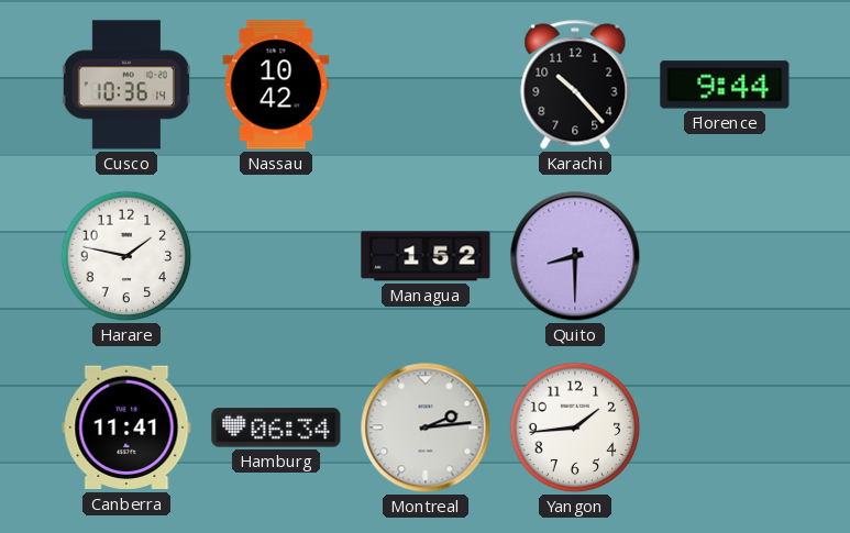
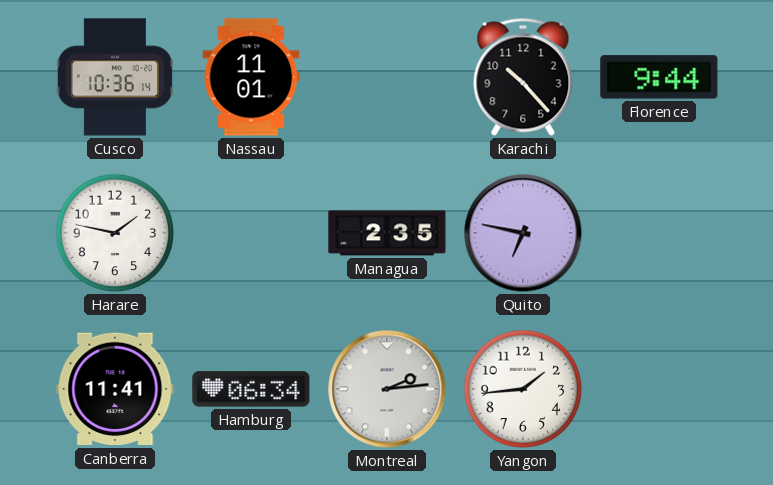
Nassau: 10:42 -> 11:01 (251, 77)
Managua: 1:52 -> 2:35 (387, 233)
Quito: 8:30 -> 6:47 (523, 233)
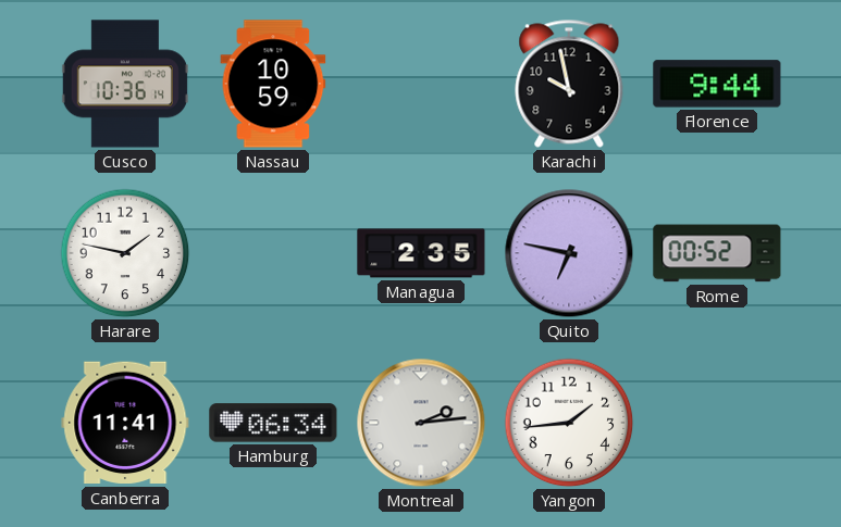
Nassau: 11:01 -> 10:59 (273, 84)
Karachi: 10:23 -> 9:58 (569, 84)
Rome: none -> 00:52 (717, 253)
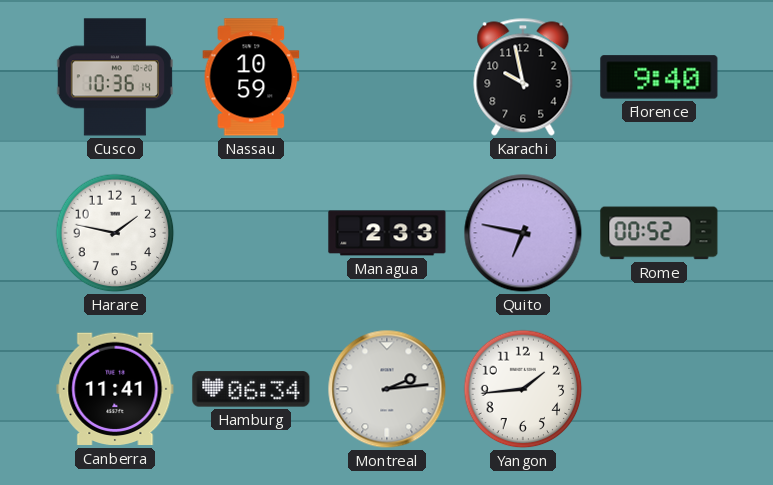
Florence: 9:44 -> 9:40 (659, 77)
Managua: 2:35 -> 2:33 (387, 233)
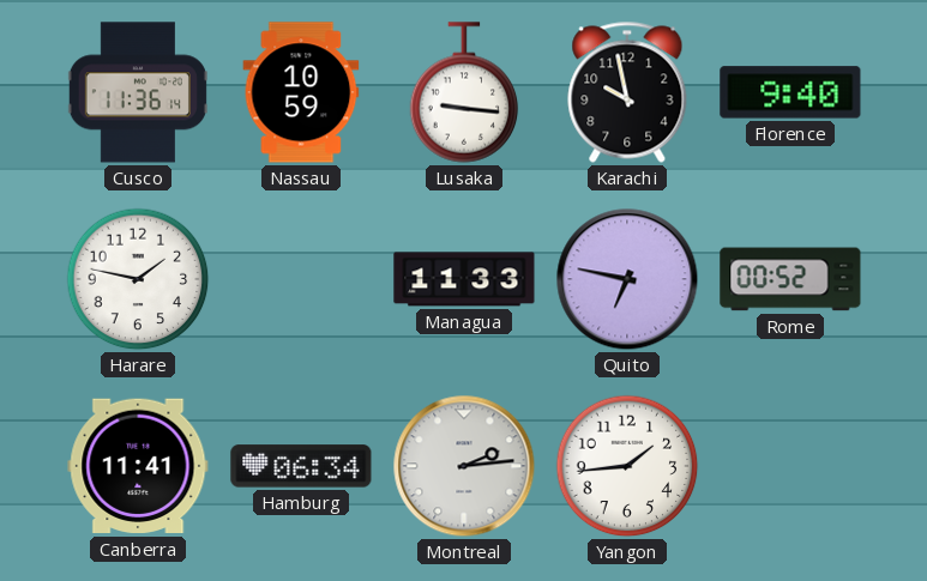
Cusco: 10:36 -> 11:36 (138, 92)
Lusaka: none -> 9:16 (464, 92)
Managua: 2:33 -> 11:33 (464, 279)
